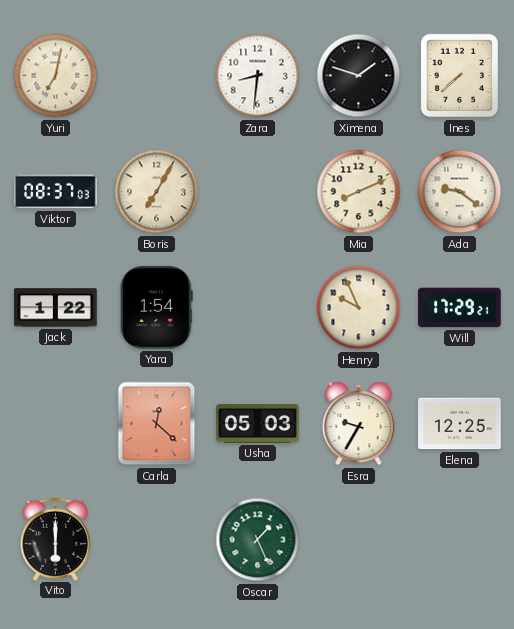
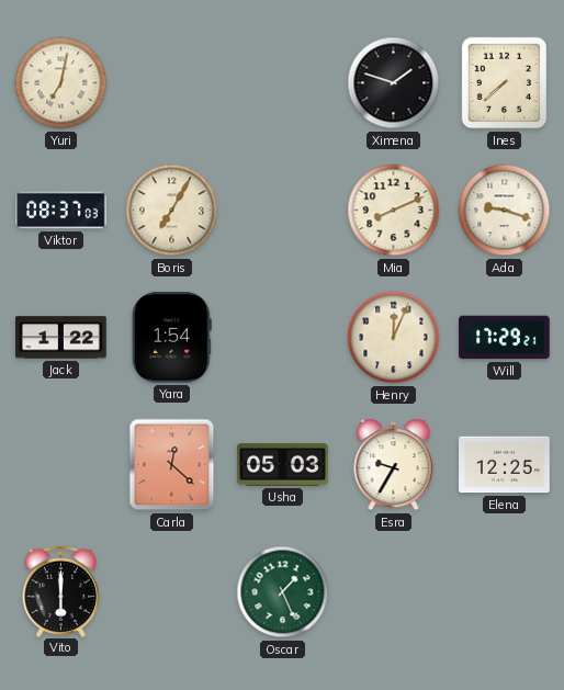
Zara: 8:31 -> none (258, 76)
Ada: 9:21 -> 9:18 (505, 211)
Henry: 9:56 -> 12:04 (394, 338)
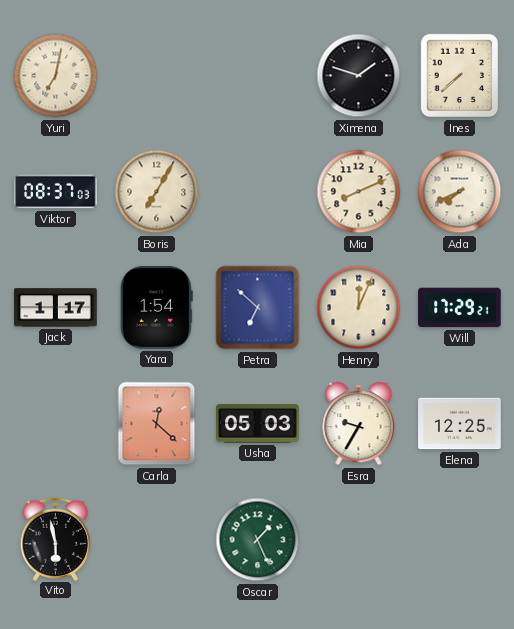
Ada: 9:18 -> 7:41 (460, 192)
Jack: 1:22 -> 1:17 (56, 308)
Petra: none -> 6:52 (258, 308)
Vito: 6:00 -> 5:58 (56, 539)
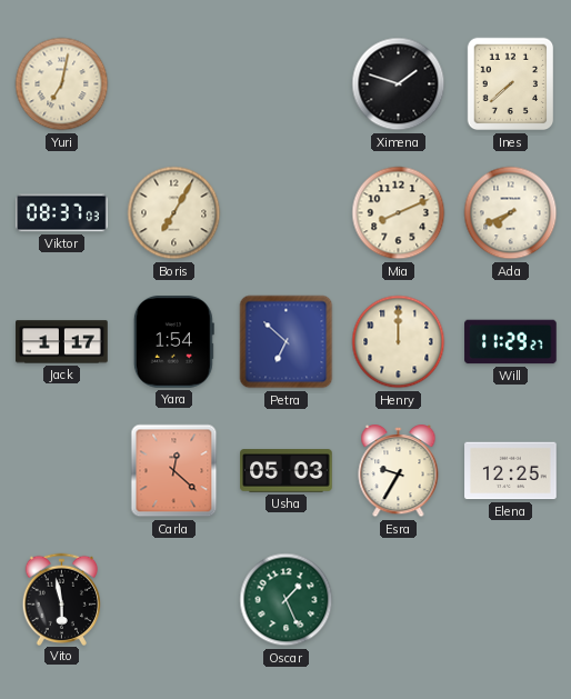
Henry: 12:04 -> 12:00 (399, 342)
Will: 17:29 -> 11:29 (511, 342)
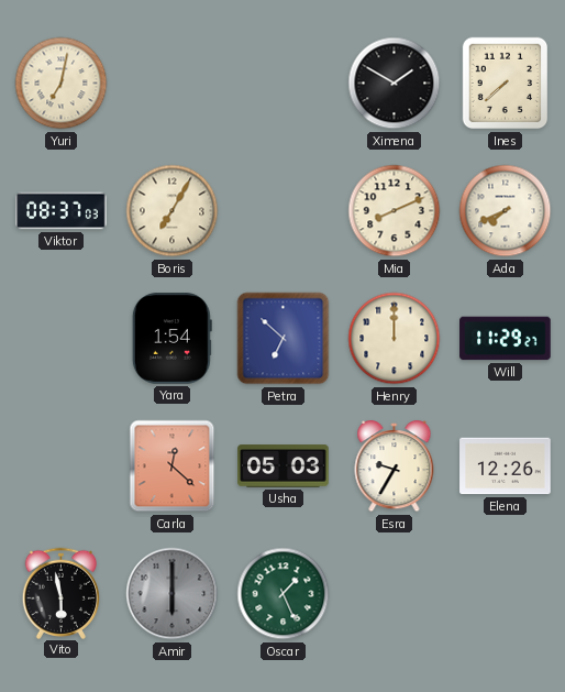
Ximena: 1:48 -> 1:50 (395, 84)
Jack: 1:17 -> none (62, 342)
Elena: 12:25 -> 12:26 (506, 466)
Amir: none -> 6:00 (173, 594)
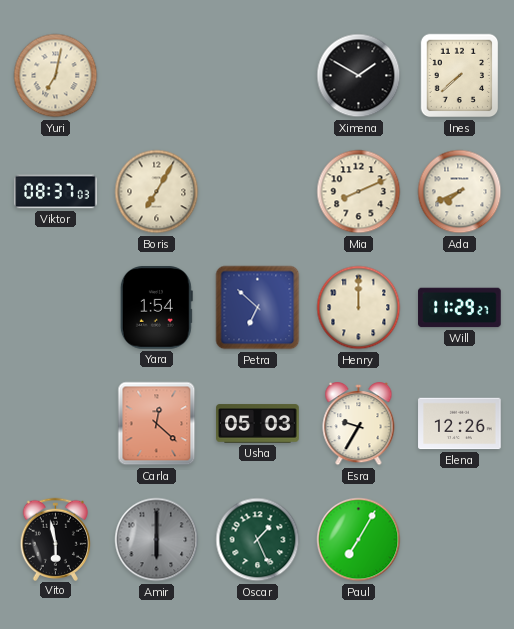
Paul: none -> 7:05 (359, 540)
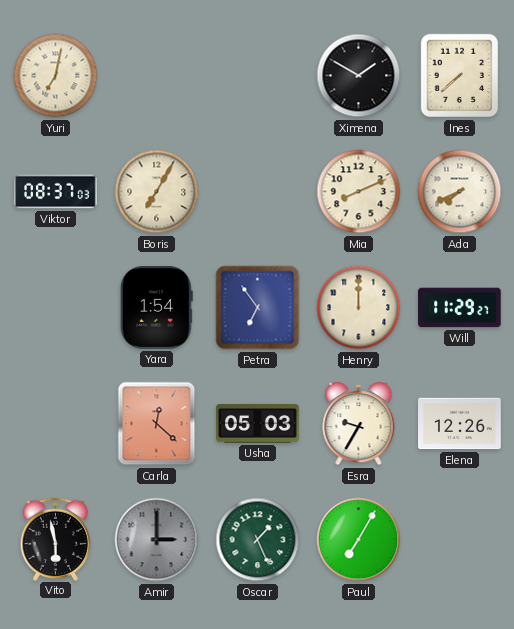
Petra: 6:52 -> 6:54 (258, 308)
Amir: 6:00 -> 3:00 (157, 540)
